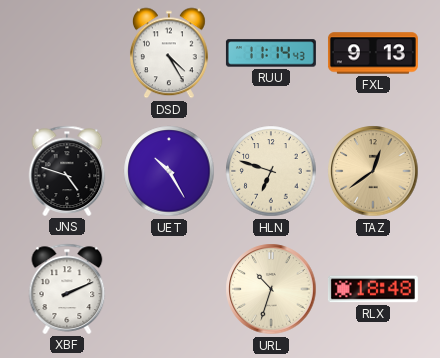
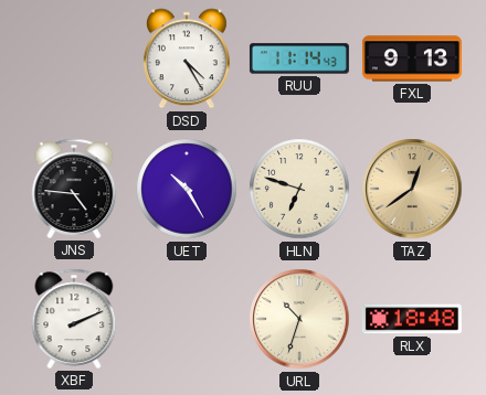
JNS: 4:48 -> 4:46 (74, 189)
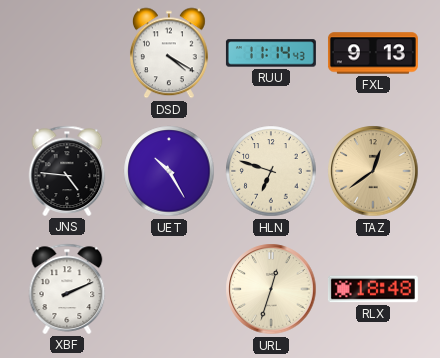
DSD: 4:25 -> 4:20 (169, 53)
URL: 10:33 -> 12:33 (271, 289)
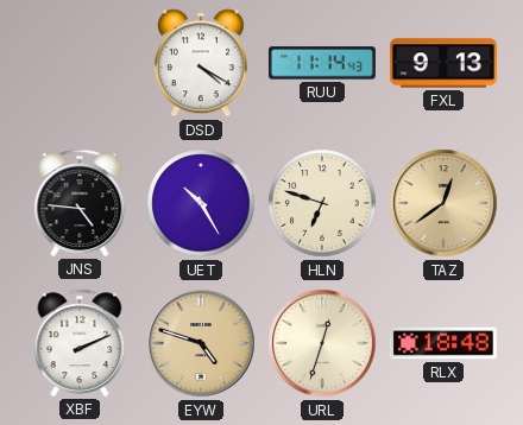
EYW: none -> 4:48 (201, 343)
